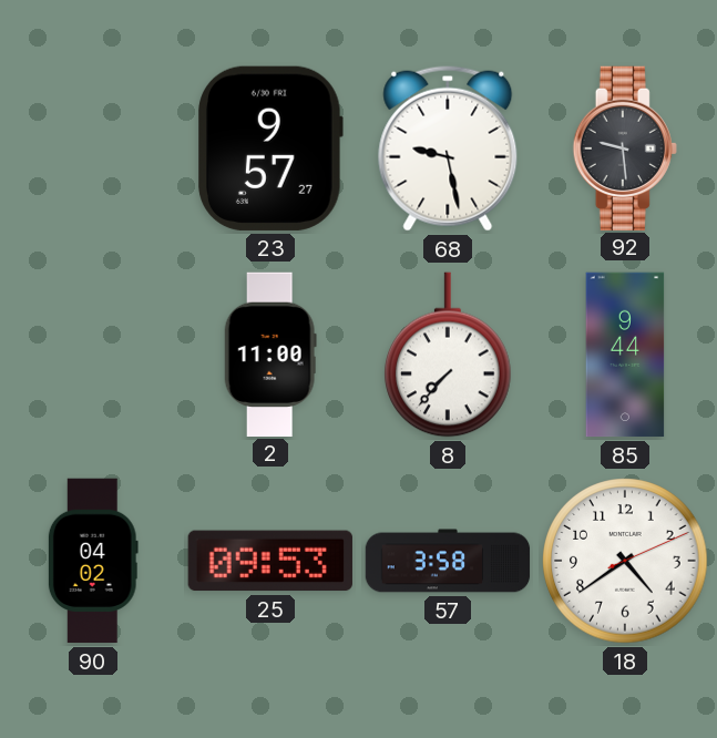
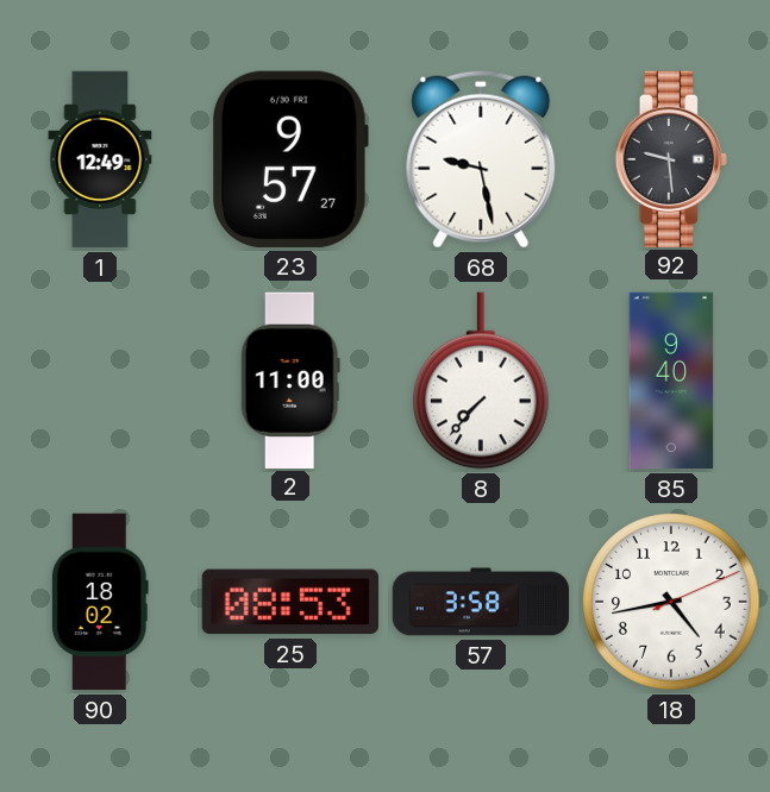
1: none -> 12:49 (100, 159)
85: 9:44 -> 9:40 (671, 381)
90: 04:02 -> 18:02 (100, 602)
25: 09:53 -> 08:53 (290, 602)
18: 4:39 -> 4:43 (671, 602)
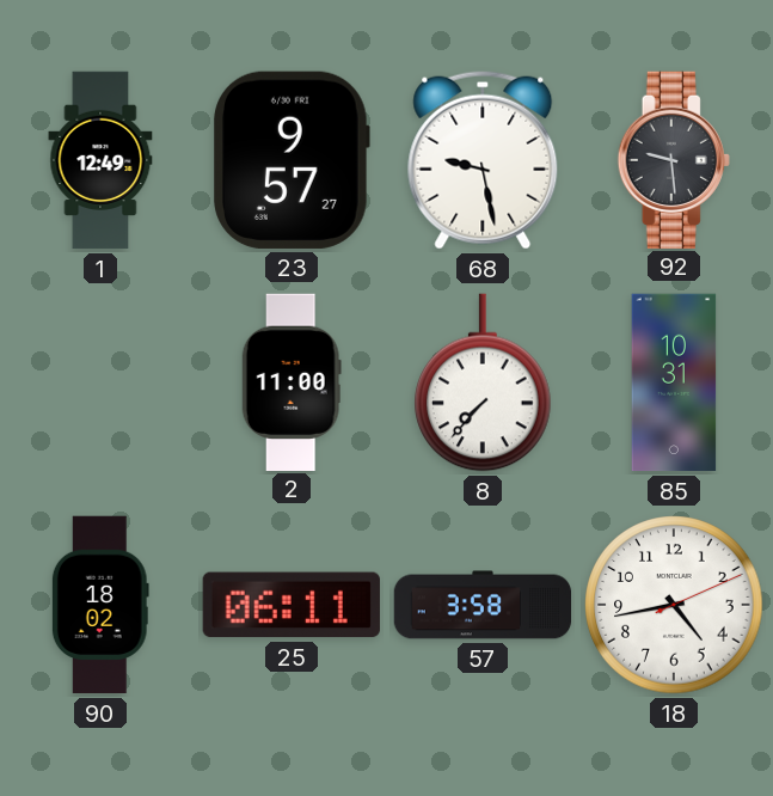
85: 9:40 -> 10:31 (674, 382)
25: 08:53 -> 06:11 (292, 605)
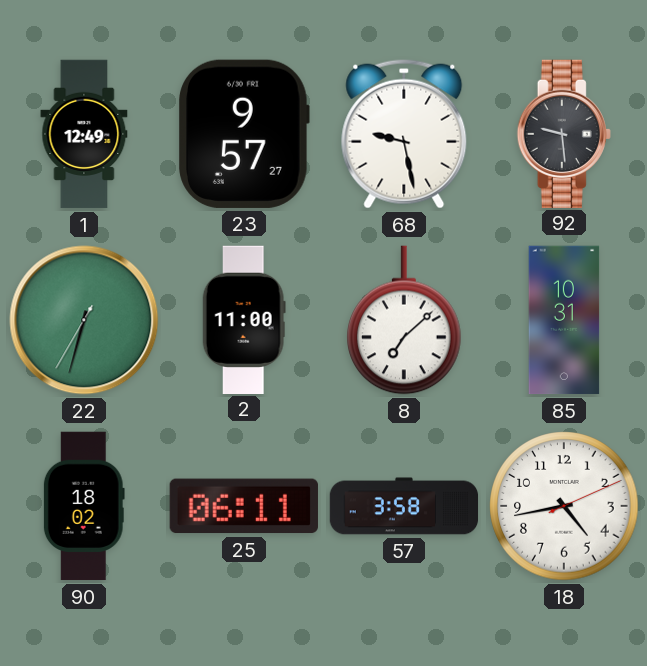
22: none -> 6:32 (84, 320)
8: 7:37 -> 7:08 (404, 320)
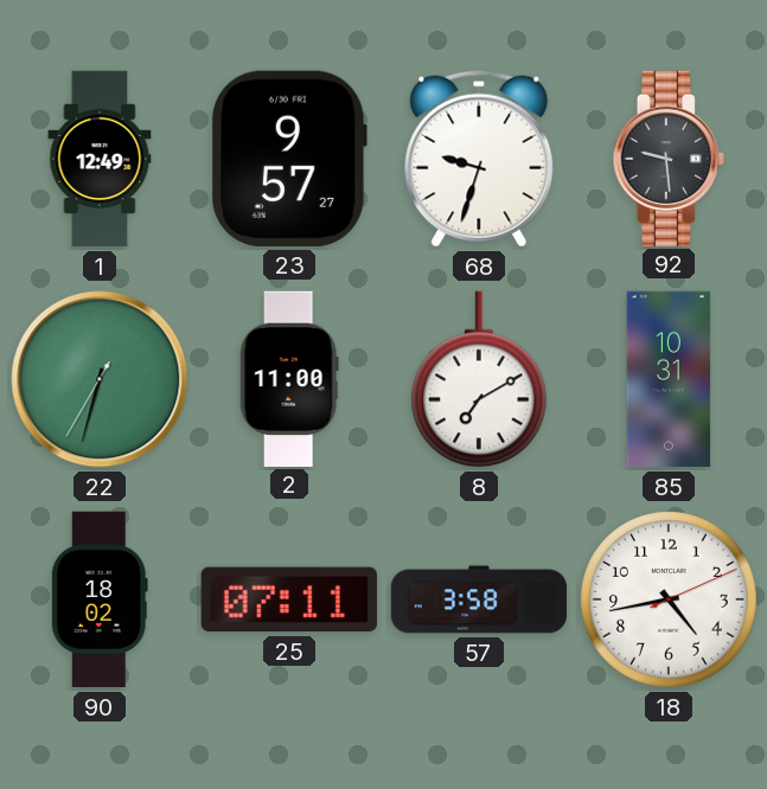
68: 9:28 -> 9:33 (479, 159)
8: 7:08 -> 7:10 (479, 379)
25: 06:11 -> 07:11 (289, 599)
